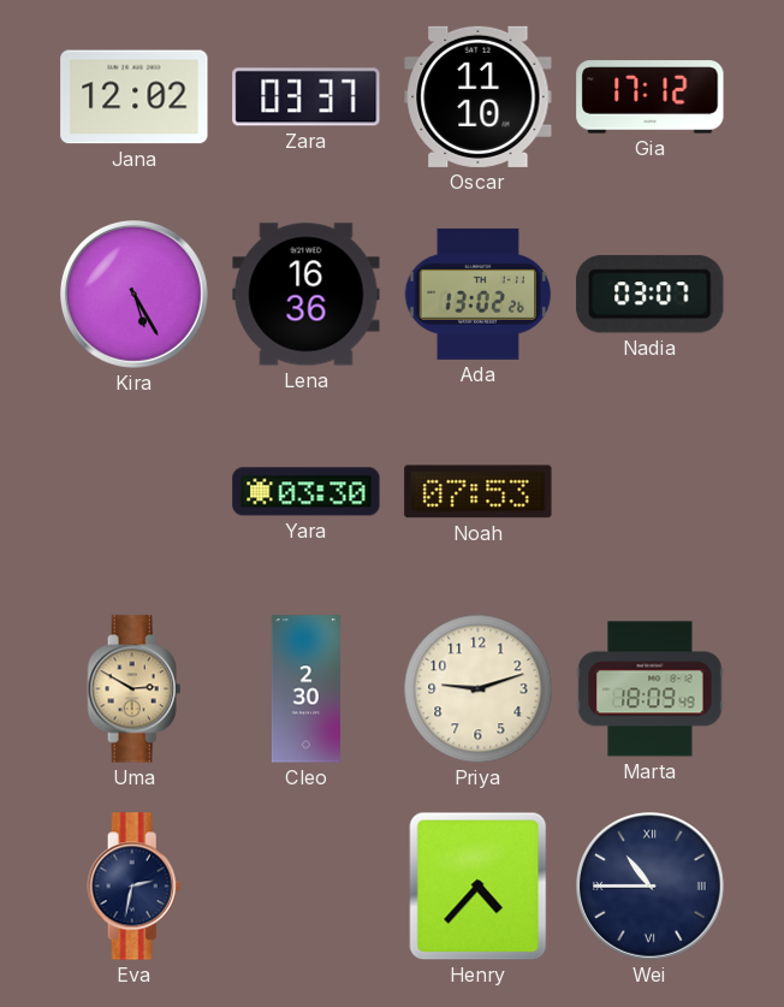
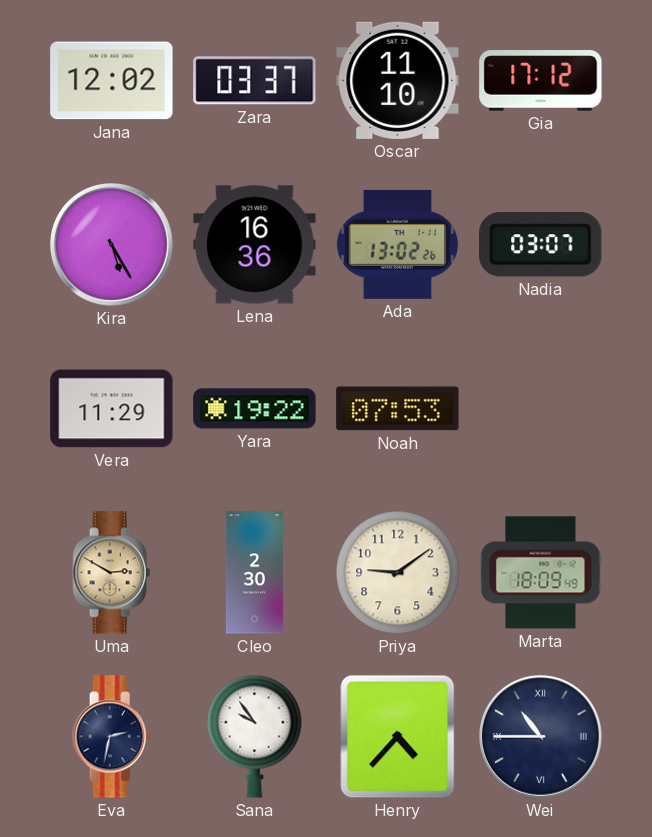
Vera: none -> 11:29 (112, 409)
Yara: 03:30 -> 19:22 (255, 409)
Priya: 9:12 -> 9:09 (398, 573)
Sana: none -> 9:54 (255, 736)
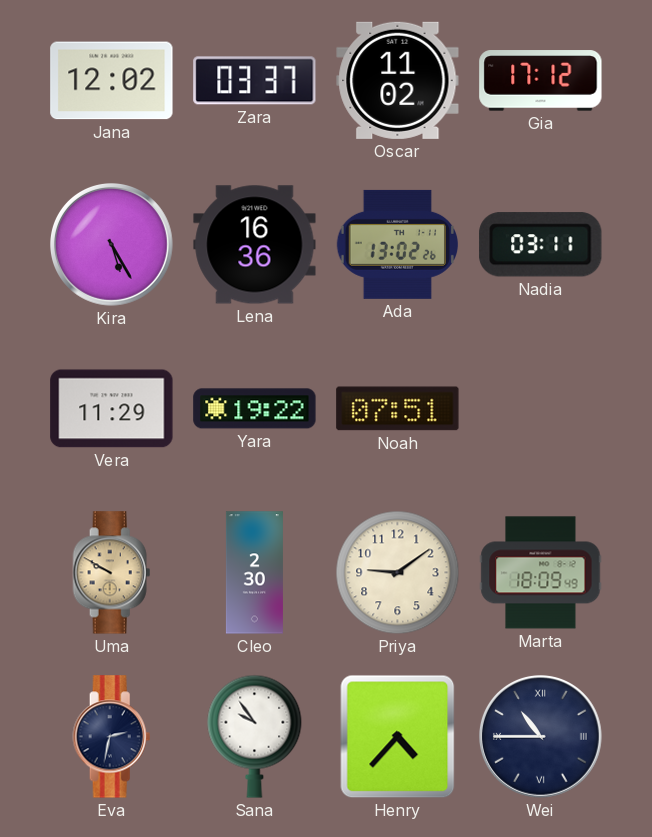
Oscar: 11:10 -> 11:02 (398, 80)
Nadia: 03:07 -> 03:11 (541, 245)
Noah: 07:53 -> 07:51 (398, 409)
Uma: 2:50 -> 9:50 (112, 573)
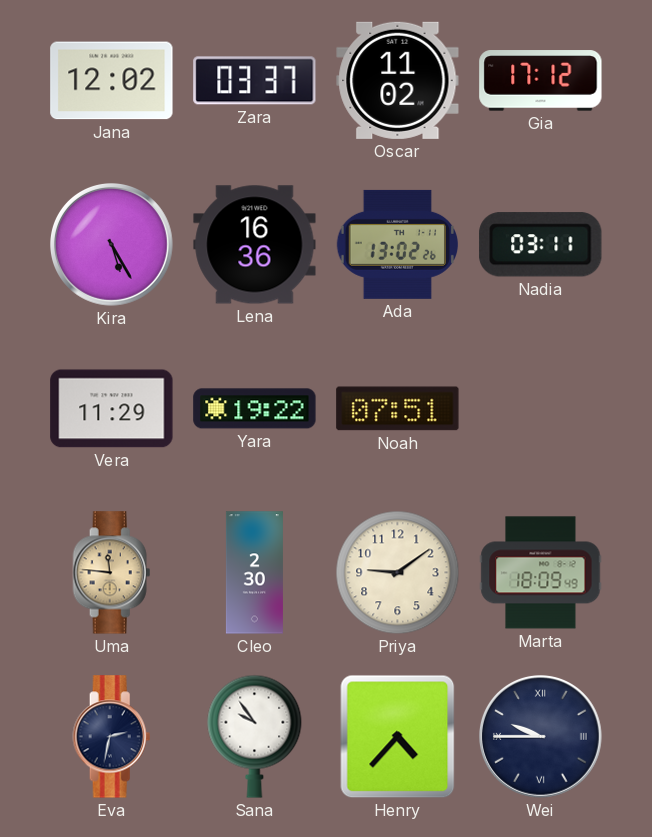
Uma: 9:50 -> 11:46 (112, 573)
Wei: 10:45 -> 9:45 (541, 737)
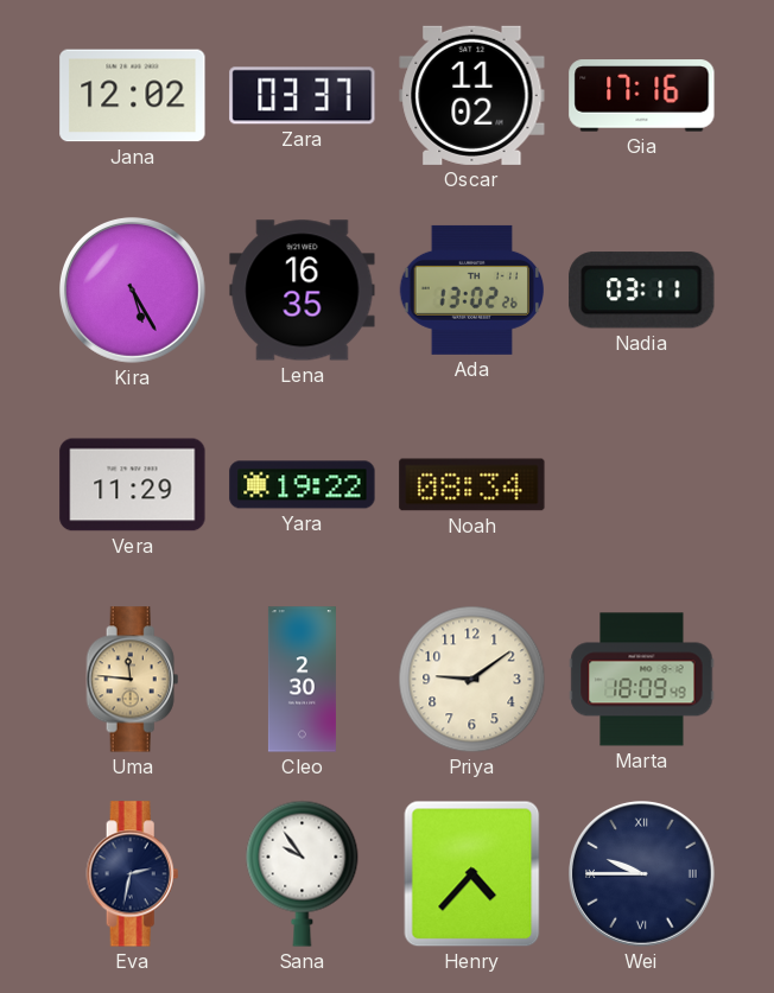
Gia: 17:12 -> 17:16 (642, 96)
Lena: 16:36 -> 16:35 (303, 291)
Noah: 07:51 -> 08:34 (472, 485)
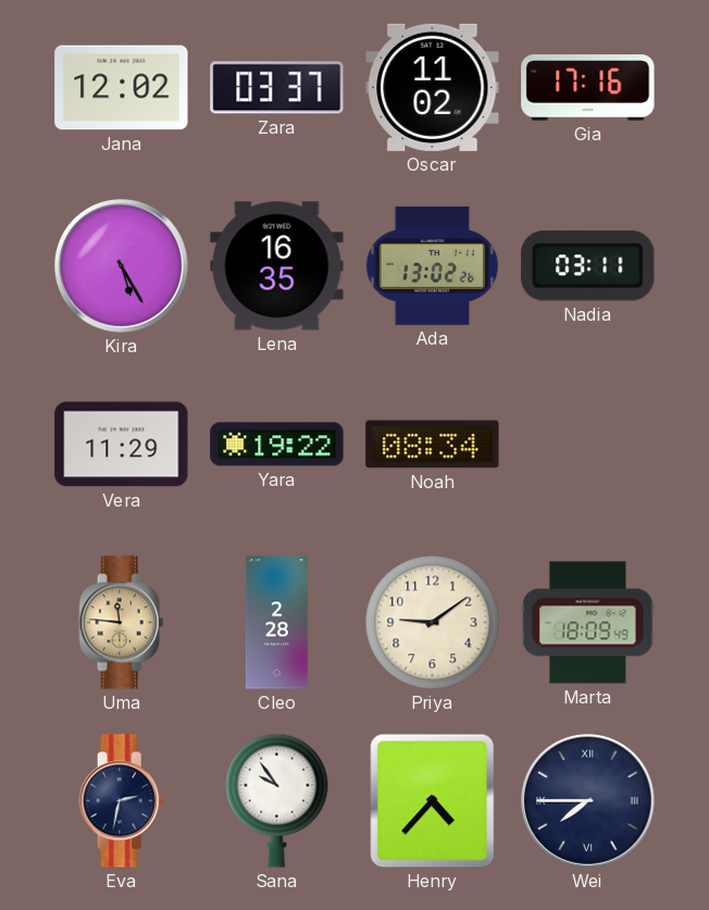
Cleo: 2:30 -> 2:28 (276, 623)
Wei: 9:45 -> 7:45 (588, 801)
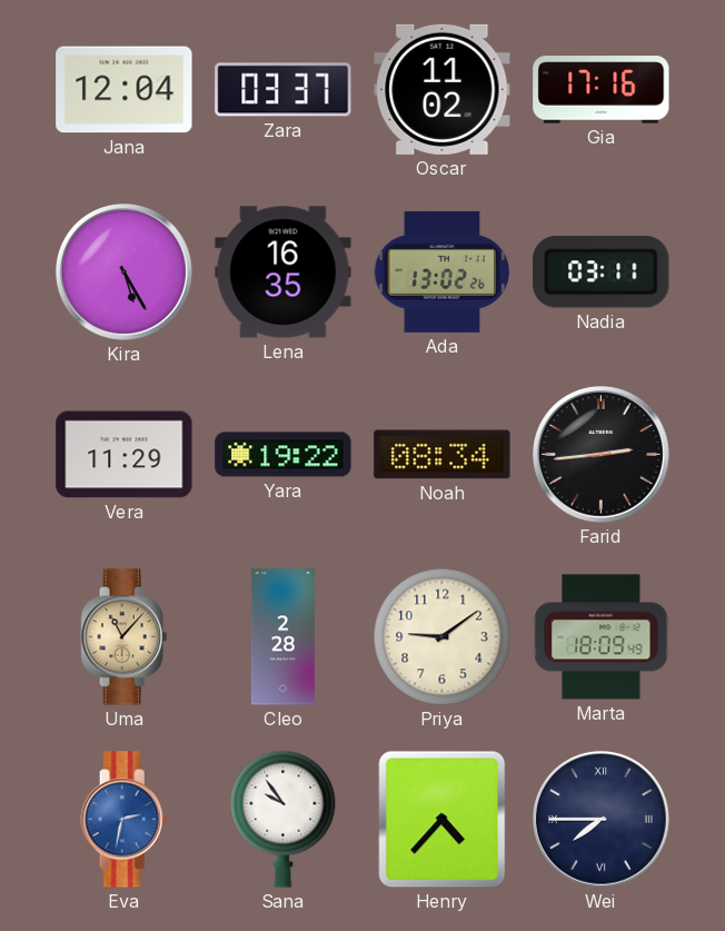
Jana: 12:02 -> 12:04 (125, 90)
Farid: none -> 2:44 (602, 455)
Uma: 11:46 -> 11:07 (125, 637)
Eva dial: navy -> blue (125, 820)
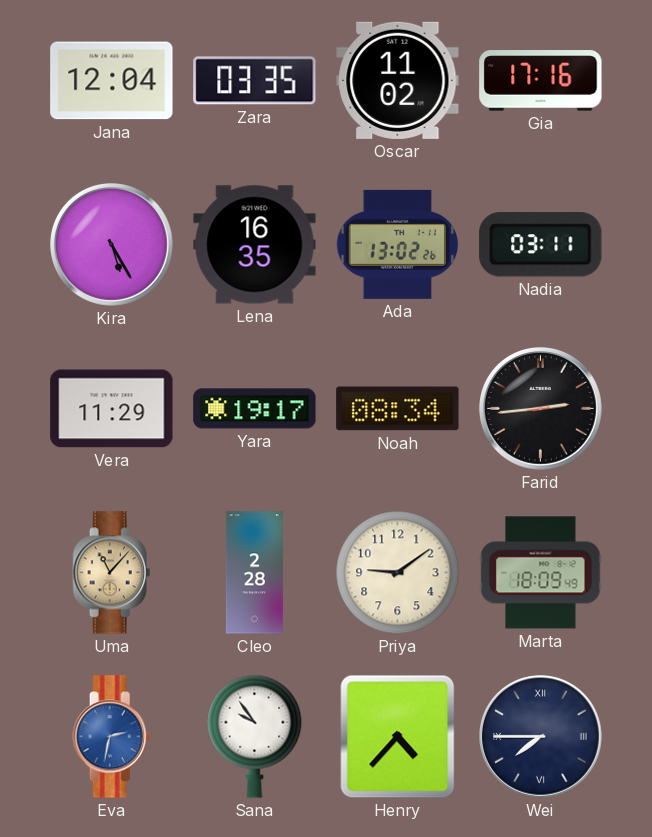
Zara: 03:37 -> 03:35 (255, 81)
Yara: 19:22 -> 19:17 (255, 409)
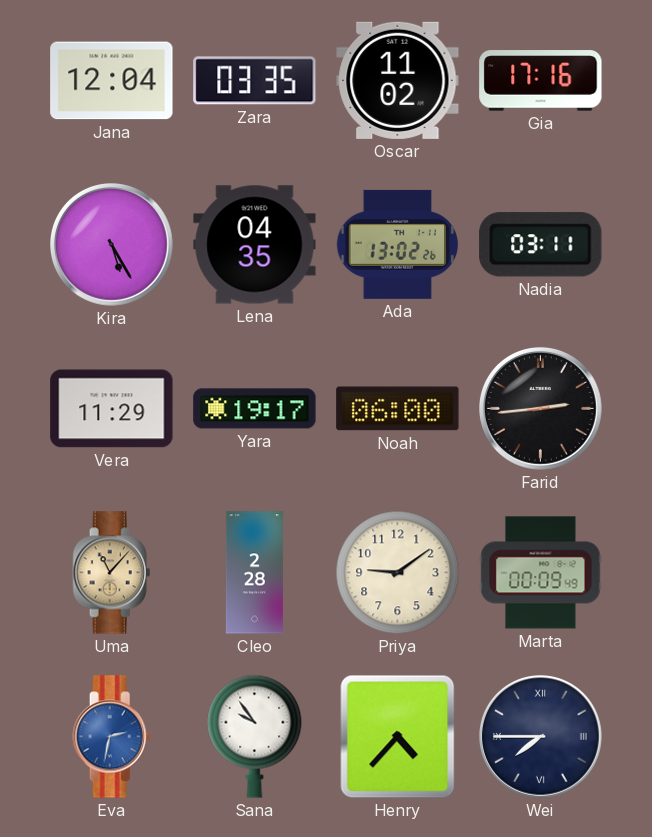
Lena: 16:35 -> 04:35 (255, 245)
Noah: 08:34 -> 06:00 (398, 409)
Marta: 18:09 -> 00:09 (541, 573)
